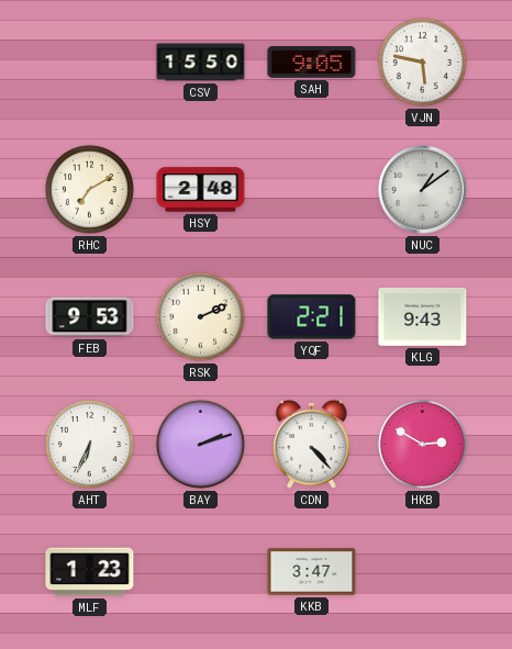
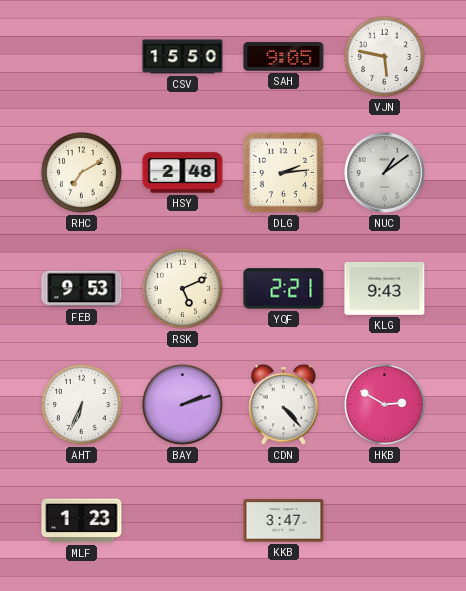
DLG: none -> 2:14 (283, 172)
RSK: 2:11 -> 5:11 (182, 288)
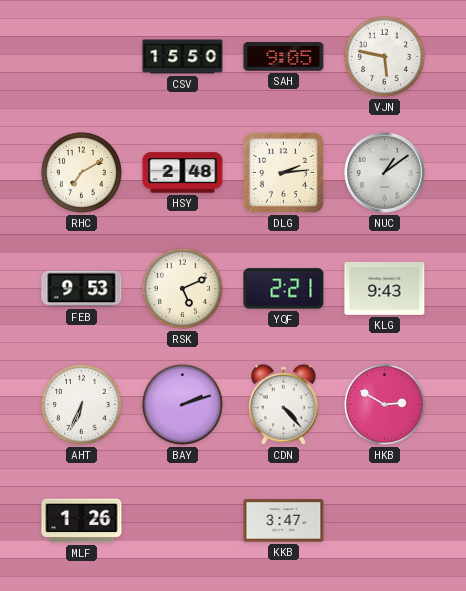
MLF: 1:23 -> 1:26 (82, 521)
